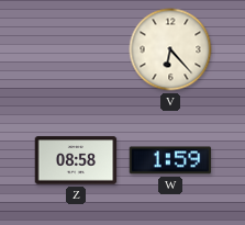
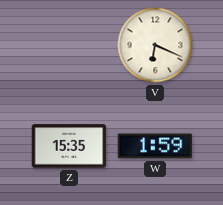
V: 6:23 -> 6:19 (155, 45)
Z: 08:58 -> 15:35 (69, 146)
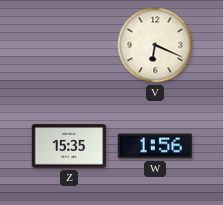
W: 1:59 -> 1:56 (155, 146)
